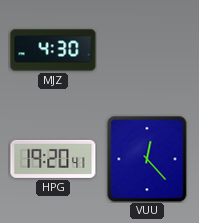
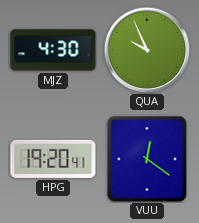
QUA: none -> 9:56 (147, 50)
VUU: 12:23 -> 12:21 (147, 159)
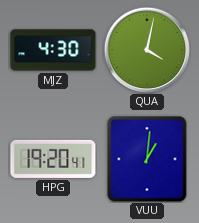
QUA: 9:56 -> 4:02 (147, 50)
VUU: 12:21 -> 1:01 (147, 159)
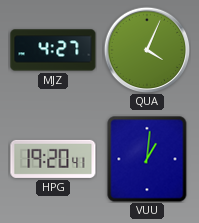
MJZ: 4:30 -> 4:27 (53, 50)
QUA: 4:02 -> 4:04 (147, 50)
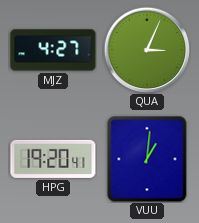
QUA: 4:04 -> 3:04 (147, 50)
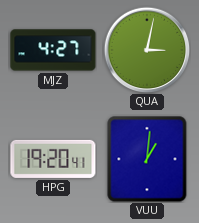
QUA: 3:04 -> 3:02 (147, 50)
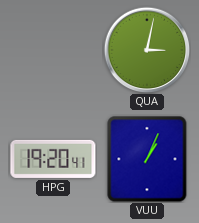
MJZ: 4:27 -> none (53, 50)
VUU: 1:01 -> 1:04 (147, 159)
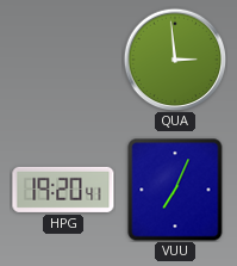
QUA: 3:02 -> 2:59 (175, 60)
VUU: 1:04 -> 7:04 (175, 190)
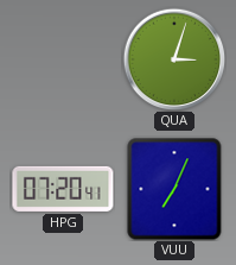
QUA: 2:59 -> 3:03 (174, 59)
HPG: 19:20 -> 07:20 (63, 189)
